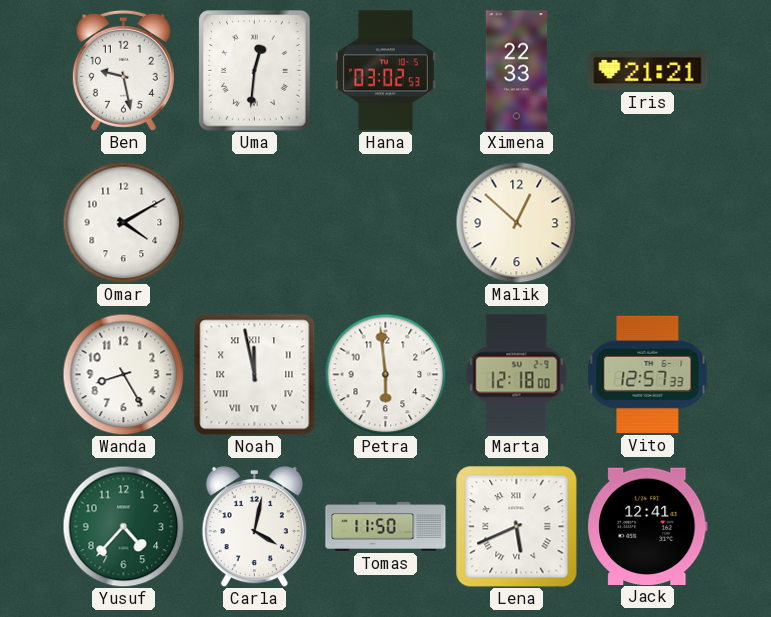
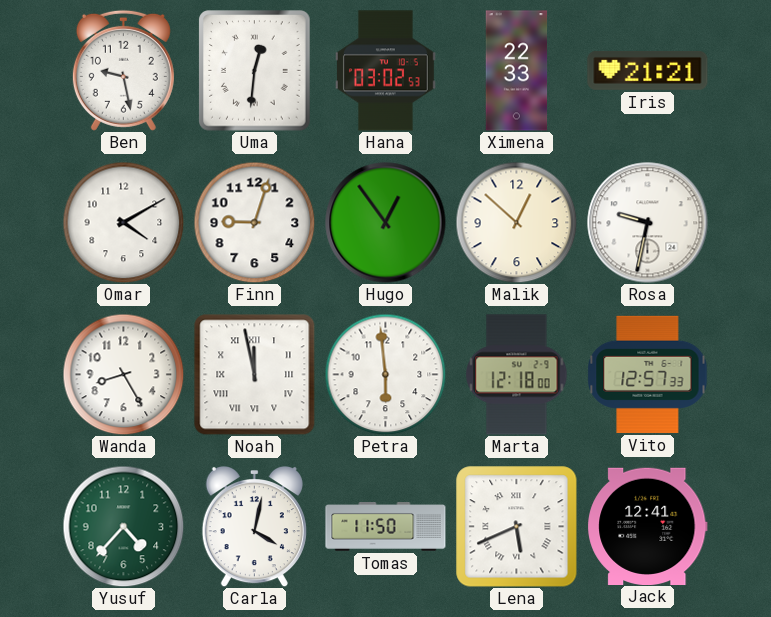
Finn: none -> 9:03 (254, 222)
Hugo: none -> 12:54 (386, 223)
Rosa: none -> 9:32 (648, 223)
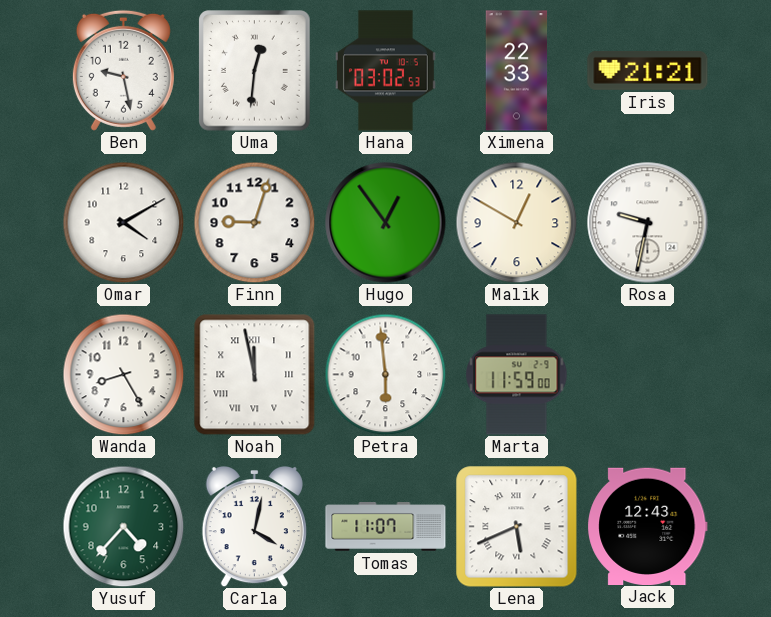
Malik: 12:52 -> 12:50 (516, 222)
Marta: 12:18 -> 11:59 (517, 375)
Vito: 12:57 -> none (648, 374)
Tomas: 11:50 -> 11:07 (386, 527)
Jack: 12:41 -> 12:43 (648, 526)
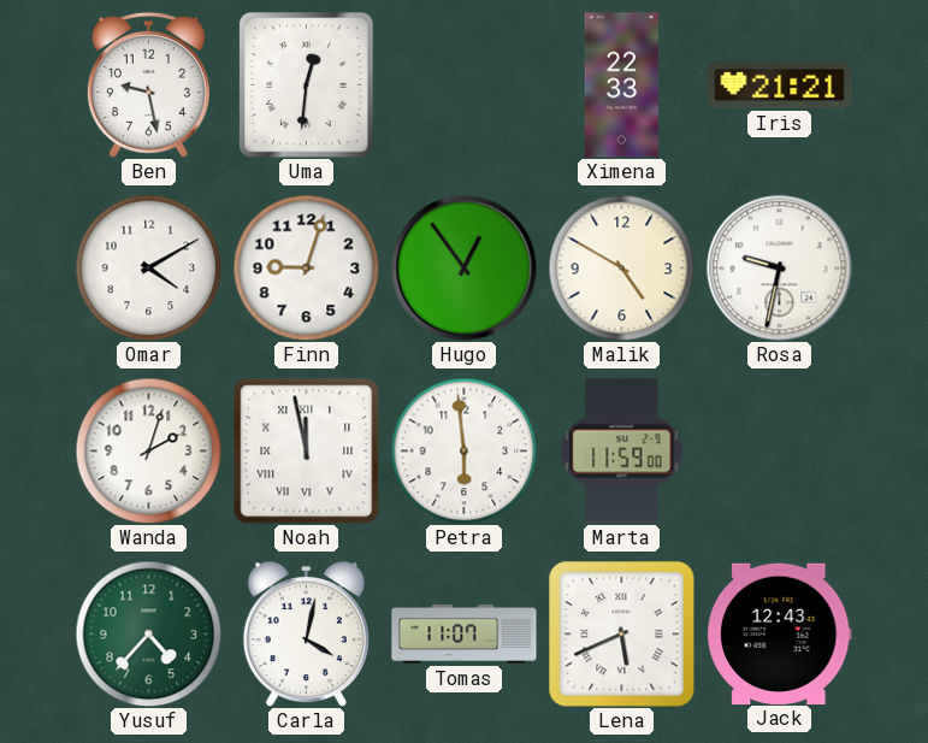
Hana: 03:02 -> none (386, 71)
Malik: 12:50 -> 4:50 (621, 267)
Wanda: 8:25 -> 2:03 (148, 450)
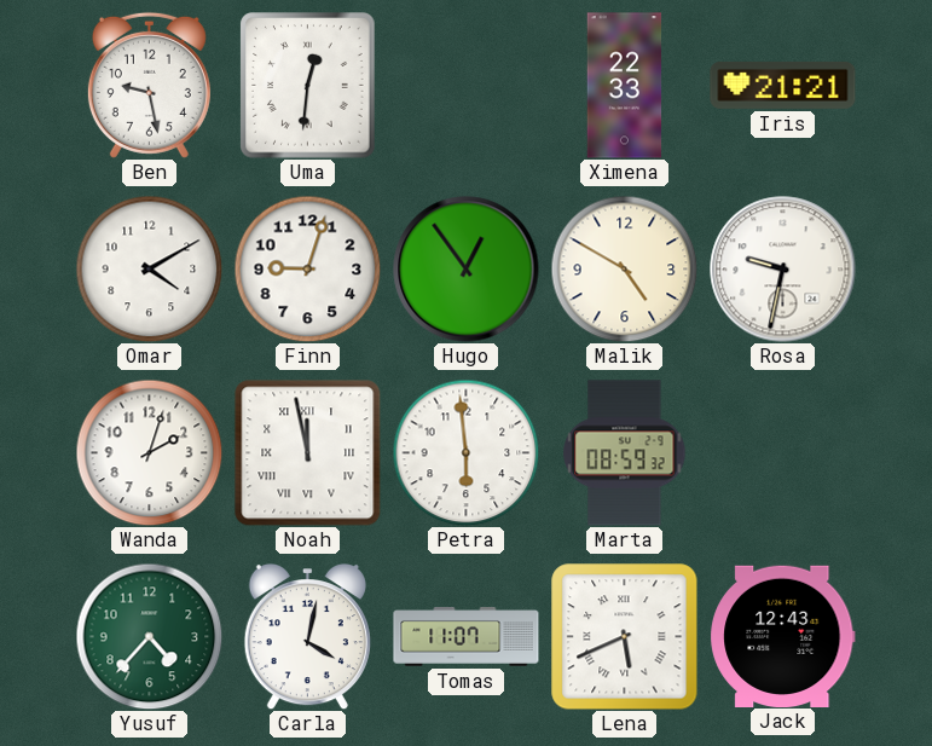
Marta: 11:59 -> 08:59 (625, 453)
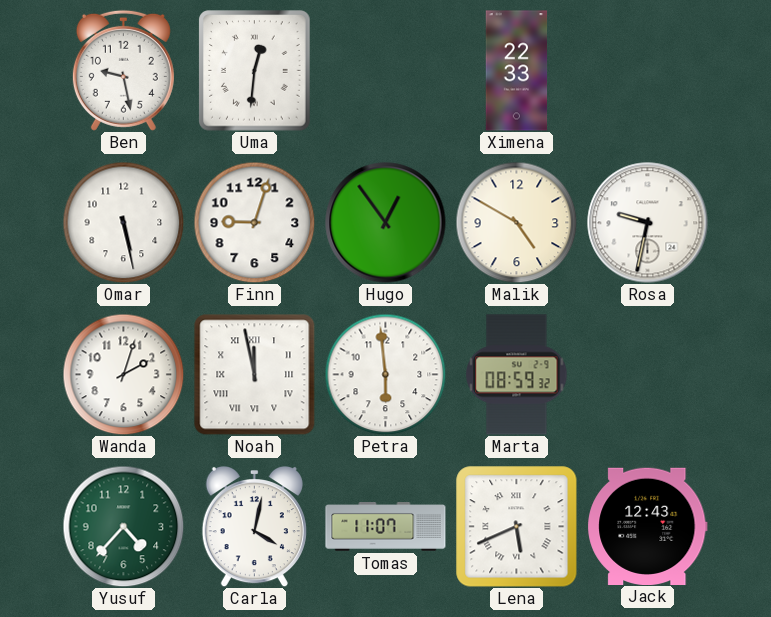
Iris: 21:21 -> none (783, 85)
Omar: 4:10 -> 5:28 (123, 222)
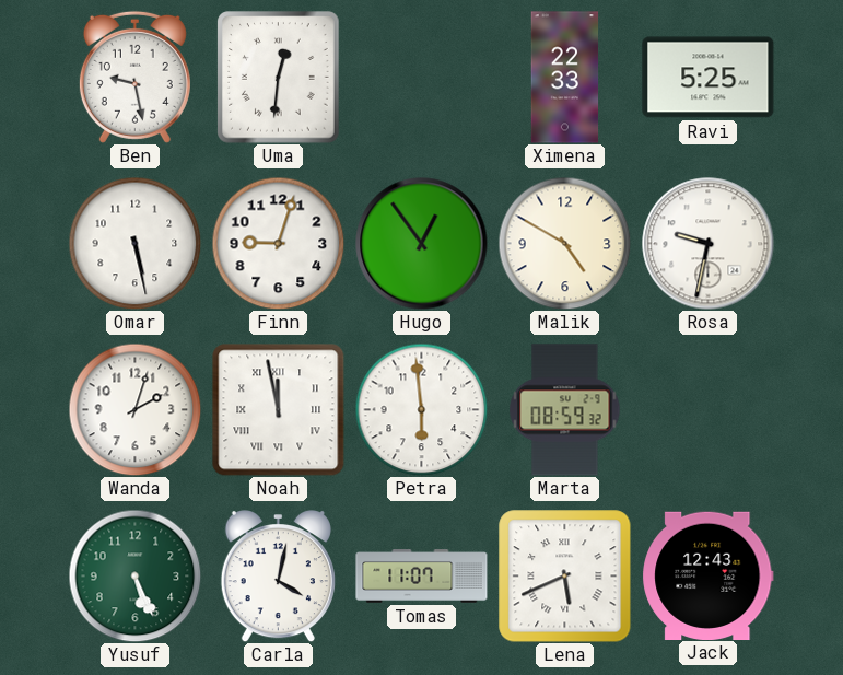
Ravi: none -> 5:25 (709, 78)
Yusuf: 4:37 -> 5:26 (134, 575)
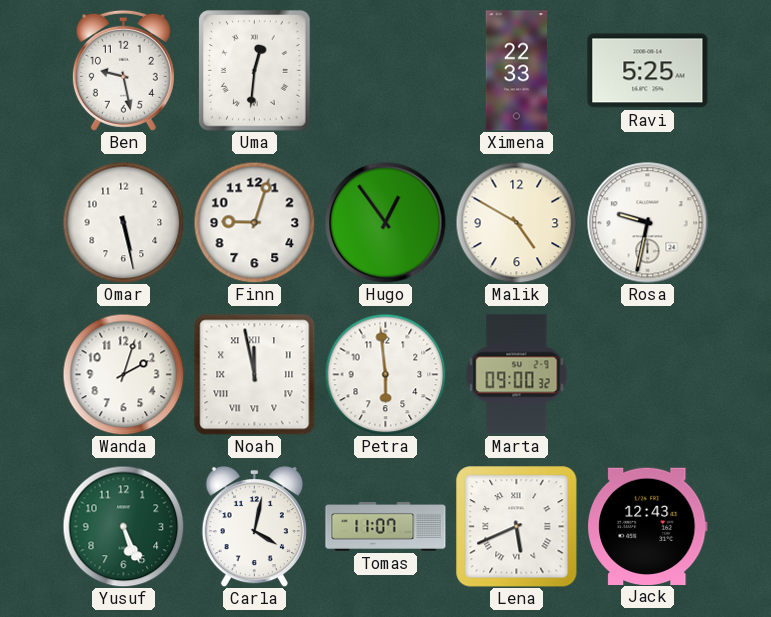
Marta: 08:59 -> 09:00 (517, 375)
